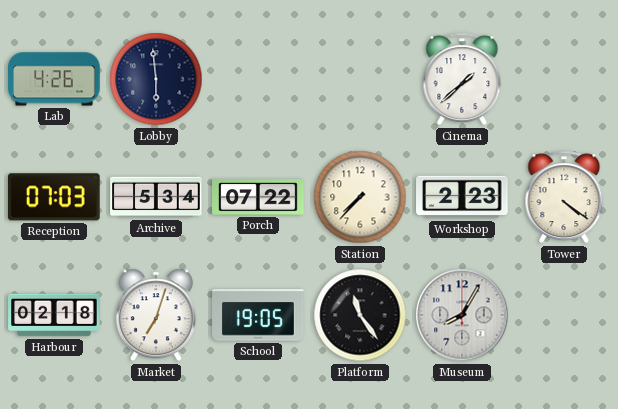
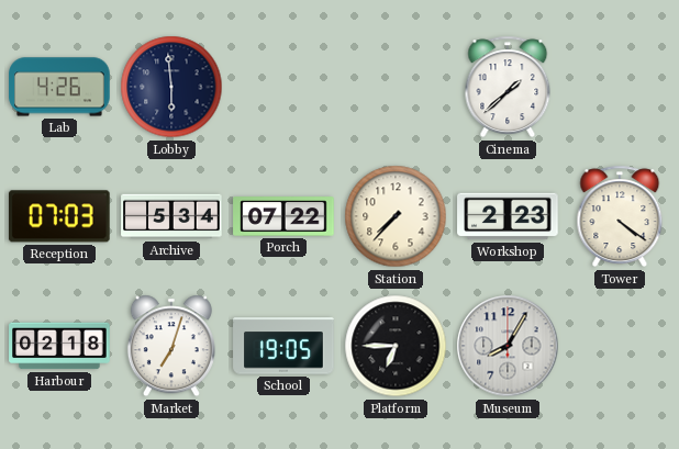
Platform: 11:24 -> 6:45 (396, 346)
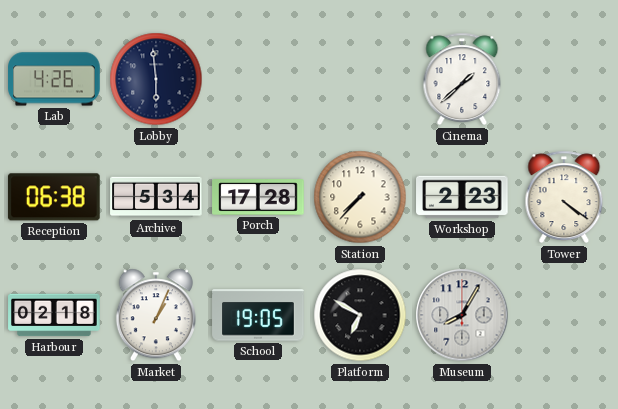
Reception: 07:03 -> 06:38 (54, 197)
Porch: 07:22 -> 17:28 (258, 197)
Market: 7:03 -> 1:04 (156, 315)
Platform: 6:45 -> 6:50 (360, 315)
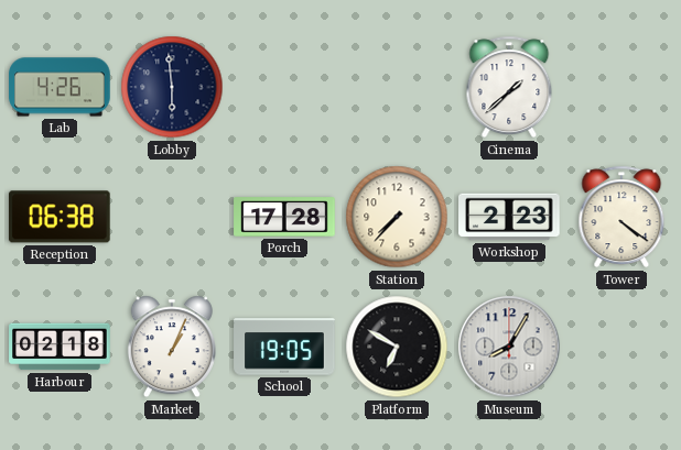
Archive: 5:34 -> none (156, 197)
